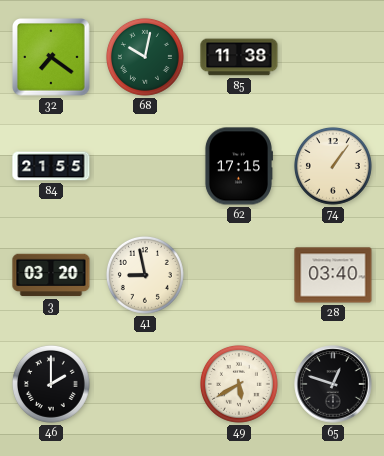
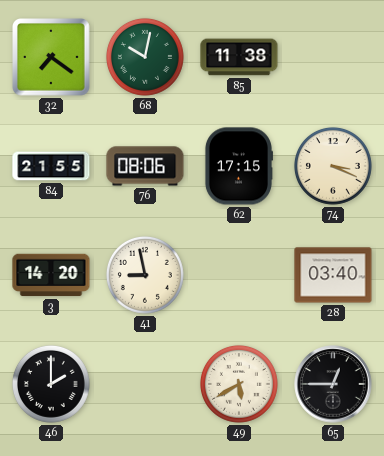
76: none -> 08:06 (145, 166)
74: 1:06 -> 3:19 (333, 166)
3: 03:20 -> 14:20 (51, 275)
65: 12:48 -> 12:45 (333, 384)
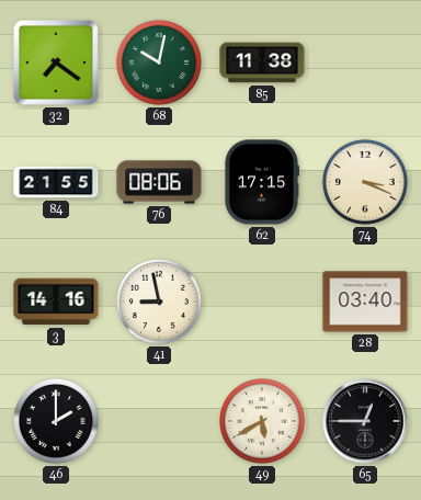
3: 14:20 -> 14:16 (56, 302)
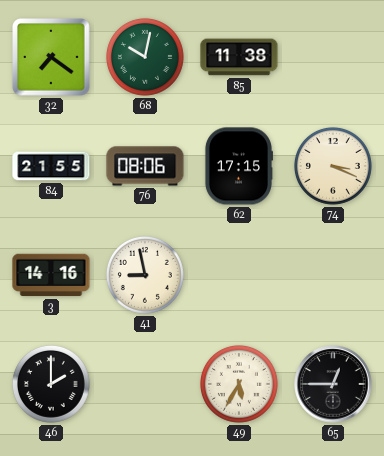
28: 03:40 -> none (365, 302)
49: 5:40 -> 5:35 (239, 384)
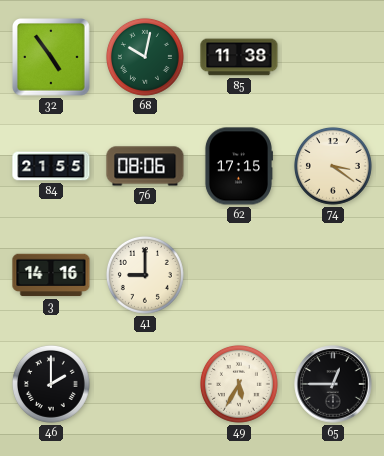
32: 7:21 -> 4:54 (52, 58)
74: 3:19 -> 3:21 (333, 166)
41: 8:58 -> 9:00 (145, 275)
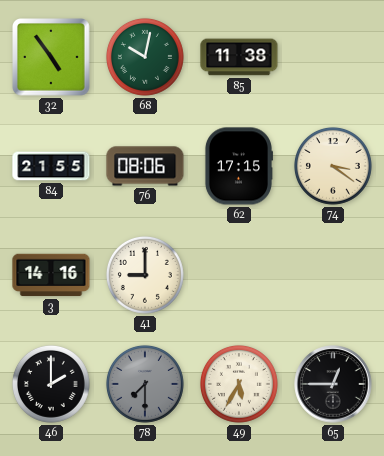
78: none -> 7:30 (145, 384)
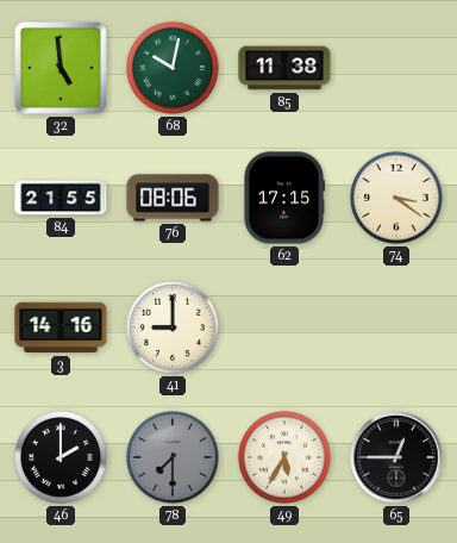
32: 4:54 -> 4:59 (62, 69)
